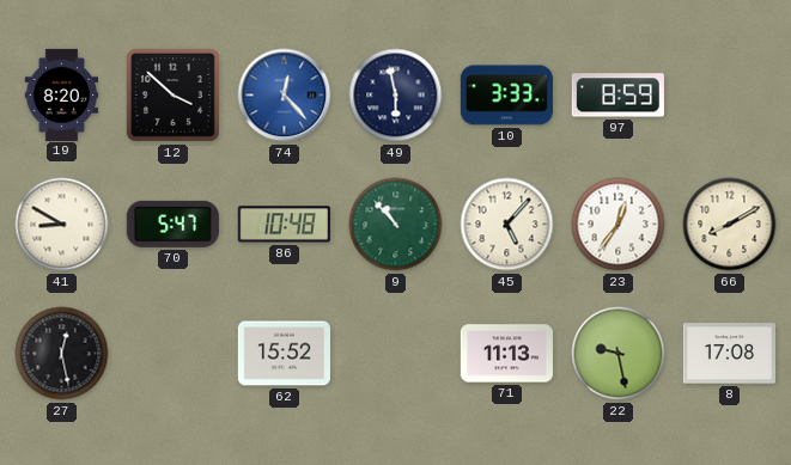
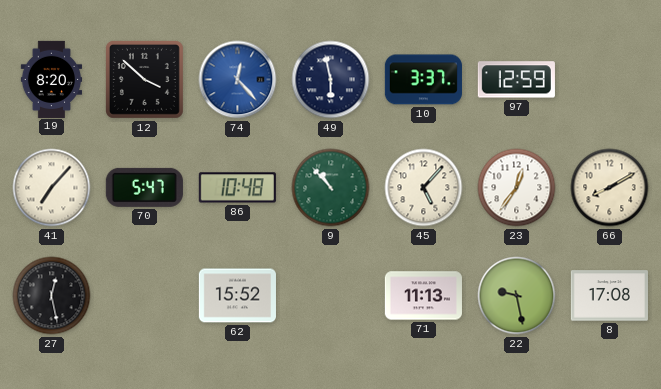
10: 3:33 -> 3:37 (423, 80)
97: 8:59 -> 12:59 (516, 80)
41: 8:50 -> 7:07 (52, 188)
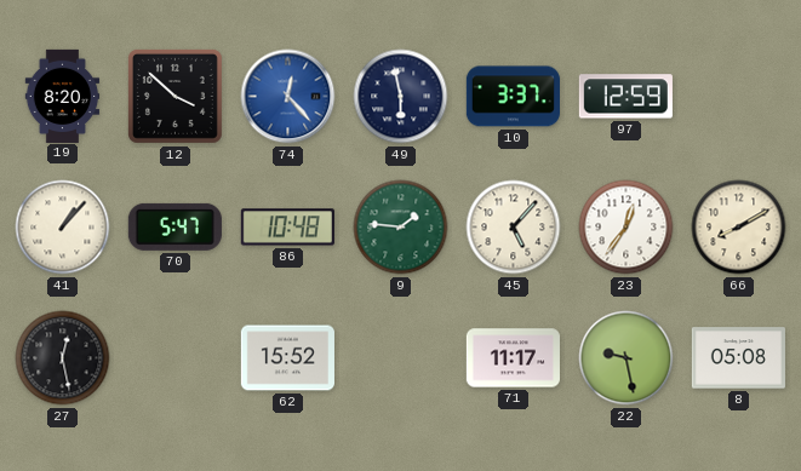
41: 7:07 -> 1:07 (63, 228)
9: 10:53 -> 1:46 (401, 228)
71: 11:13 -> 11:17 (513, 358)
8: 17:08 -> 05:08 (738, 358)
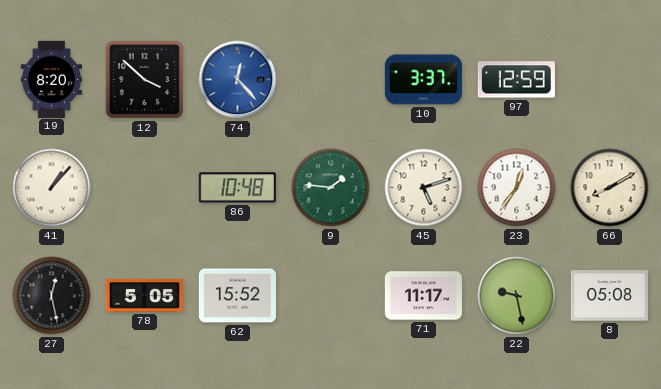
49: 5:58 -> none (401, 97)
70: 5:47 -> none (174, 226)
45: 5:07 -> 5:12 (424, 188)
78: none -> 5:05 (144, 296)
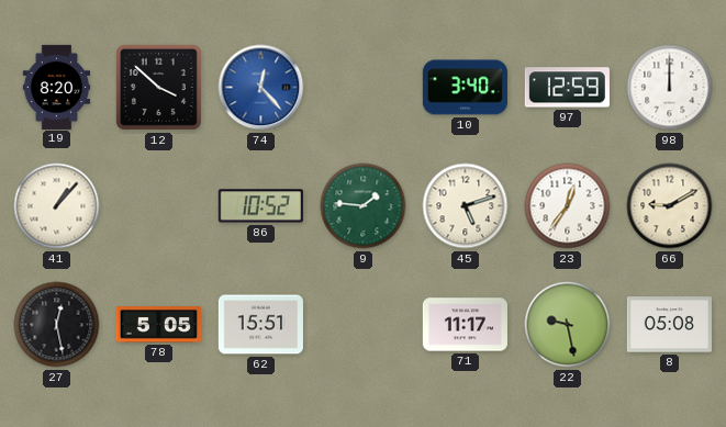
10: 3:37 -> 3:40 (465, 88)
98: none -> 12:00 (670, 88)
86: 10:48 -> 10:52 (260, 206)
66: 8:10 -> 9:10 (670, 206)
62: 15:52 -> 15:51 (260, 325)
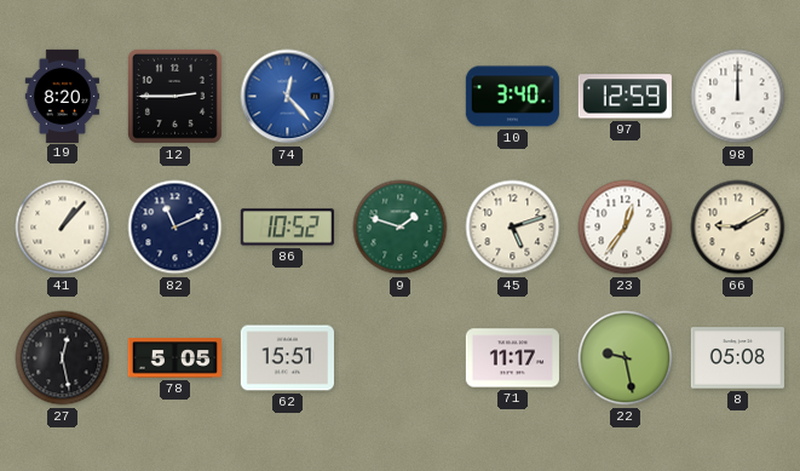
12: 3:52 -> 2:45 (174, 96)
82: none -> 11:11 (175, 228)
9: 1:46 -> 1:48 (401, 228)
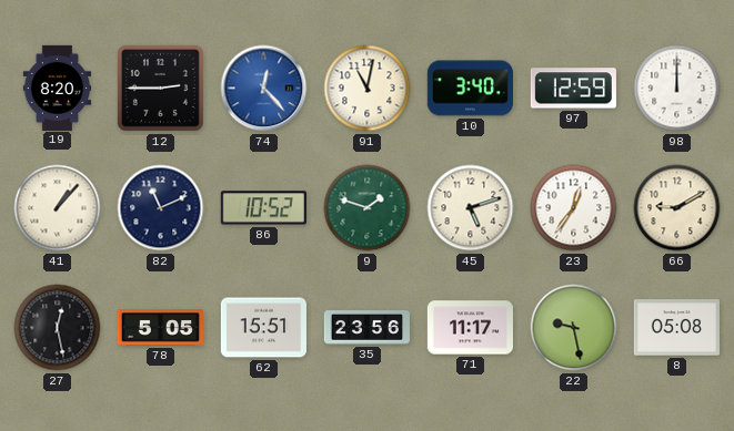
91: none -> 11:02 (368, 89)
35: none -> 23:56 (366, 328)
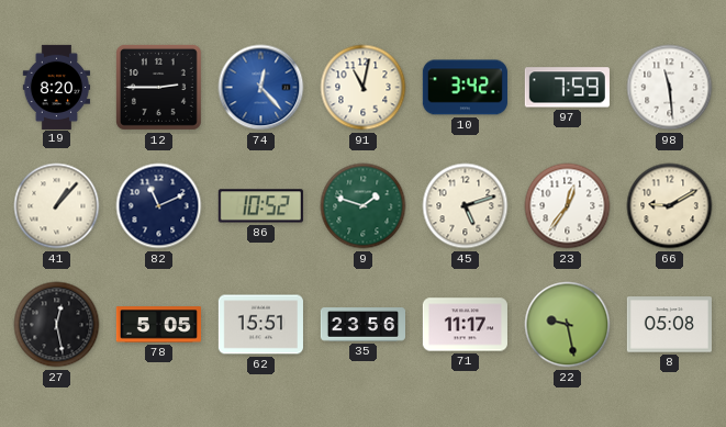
10: 3:40 -> 3:42 (465, 88)
97: 12:59 -> 7:59 (567, 88)
98: 12:00 -> 11:29 (670, 88)
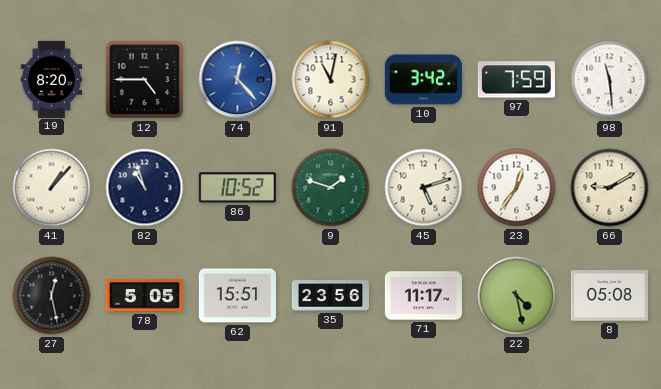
12: 2:45 -> 4:45 (144, 79)
82: 11:11 -> 10:57 (145, 188)
22: 9:28 -> 4:28 (517, 296)
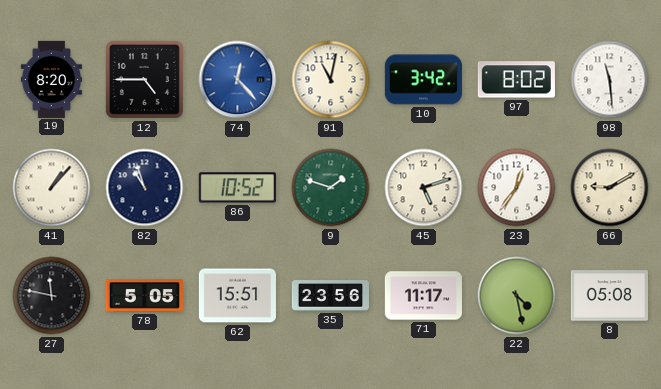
97: 7:59 -> 8:02 (516, 80)
27: 12:28 -> 11:47 (52, 296)
